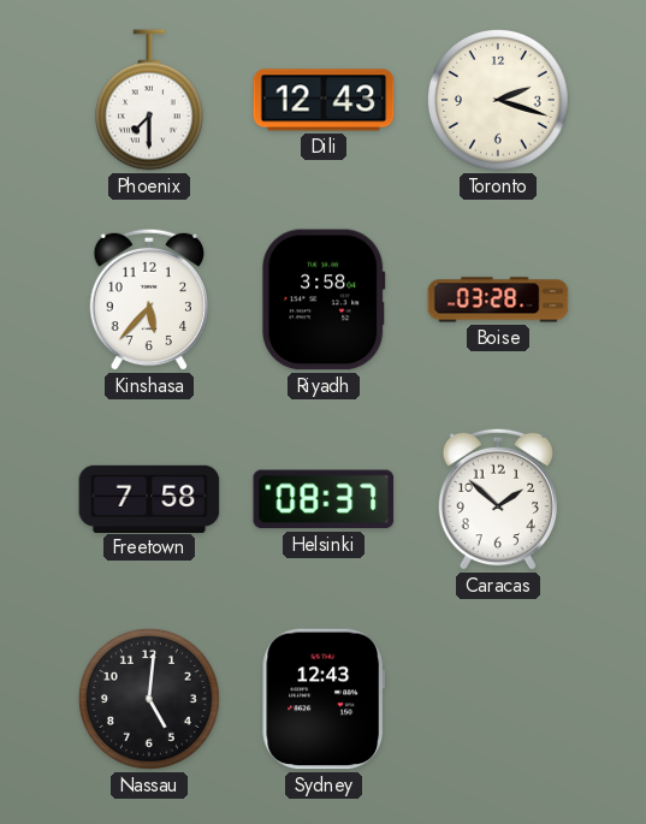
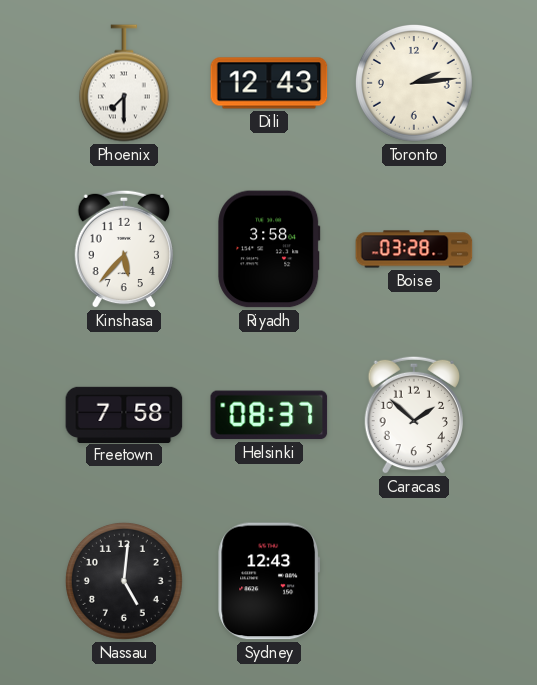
Toronto: 2:18 -> 2:14 (414, 83)
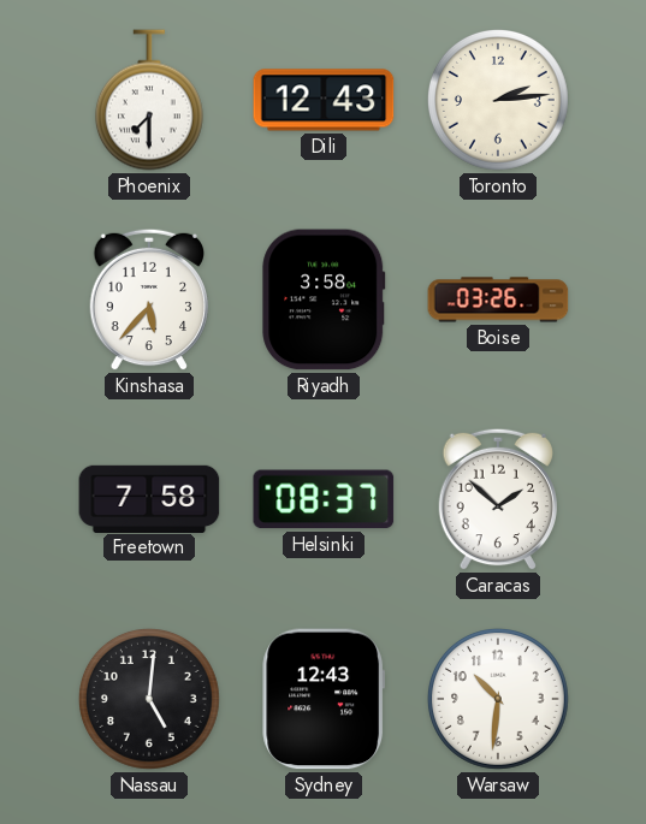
Boise: 03:28 -> 03:26 (498, 300)
Warsaw: none -> 10:31 (498, 699)
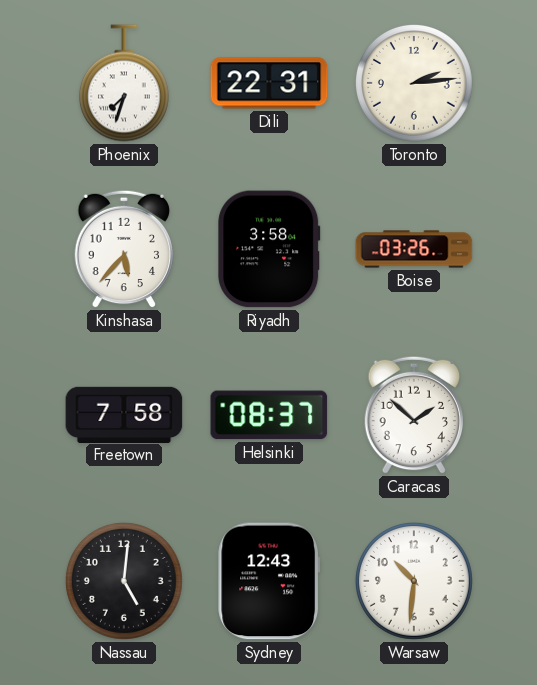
Phoenix: 7:30 -> 7:33 (124, 83)
Dili: 12:43 -> 22:31 (269, 83)
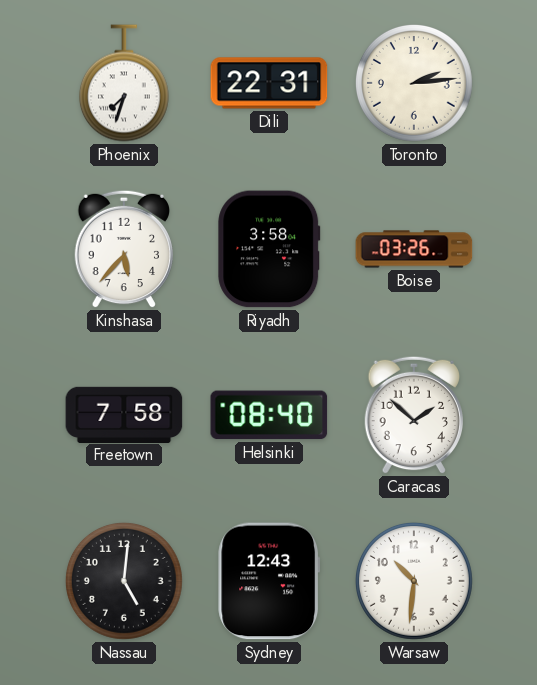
Helsinki: 08:37 -> 08:40 (269, 415)
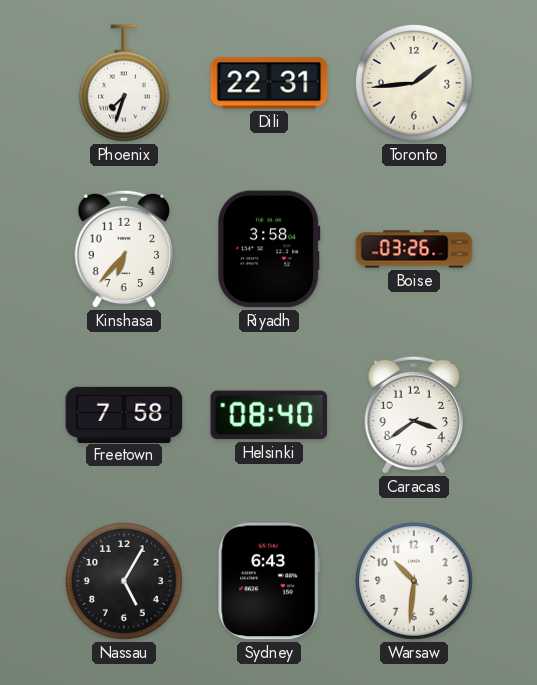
Toronto: 2:14 -> 1:44 (414, 83)
Kinshasa: 5:37 -> 6:37 (123, 249)
Caracas: 1:52 -> 3:39 (413, 415)
Nassau: 5:01 -> 5:05 (124, 581)
Sydney: 12:43 -> 6:43 (269, 581)
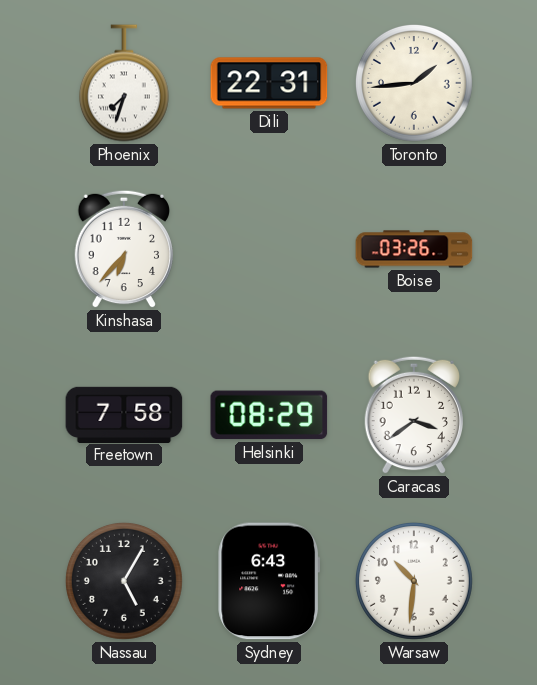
Riyadh: 3:58 -> none (269, 249)
Helsinki: 08:40 -> 08:29 (269, 415)
